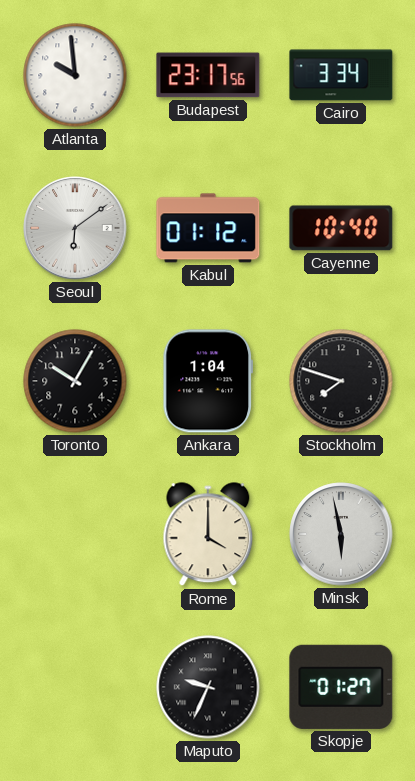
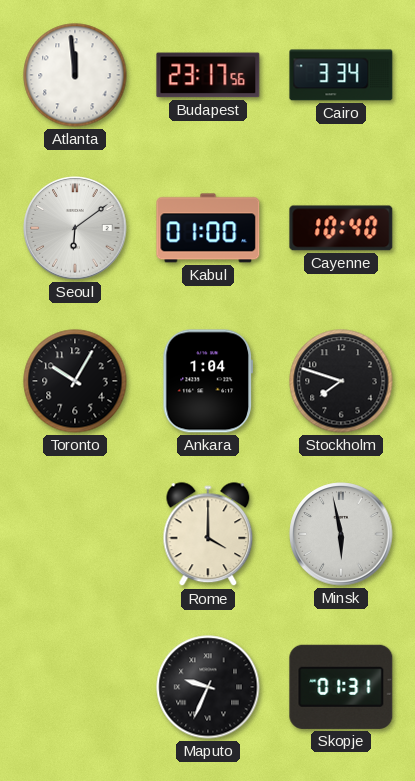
Atlanta: 9:59 -> 11:59 (75, 75)
Kabul: 01:12 -> 01:00 (208, 228)
Skopje: 01:27 -> 01:31 (341, 687)
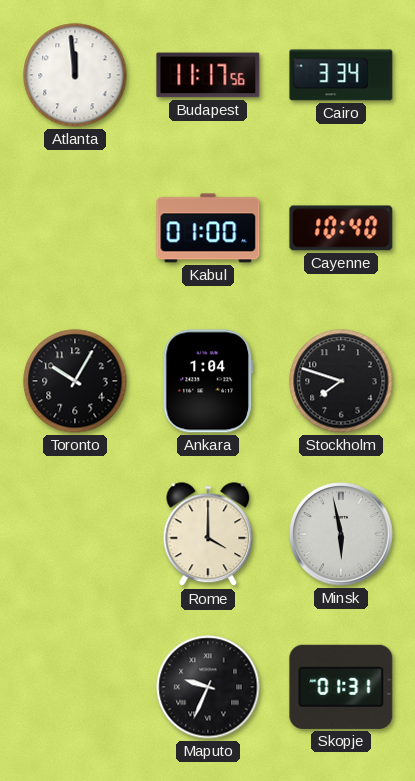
Budapest: 23:17 -> 11:17 (208, 75)
Seoul: 6:09 -> none (75, 228)
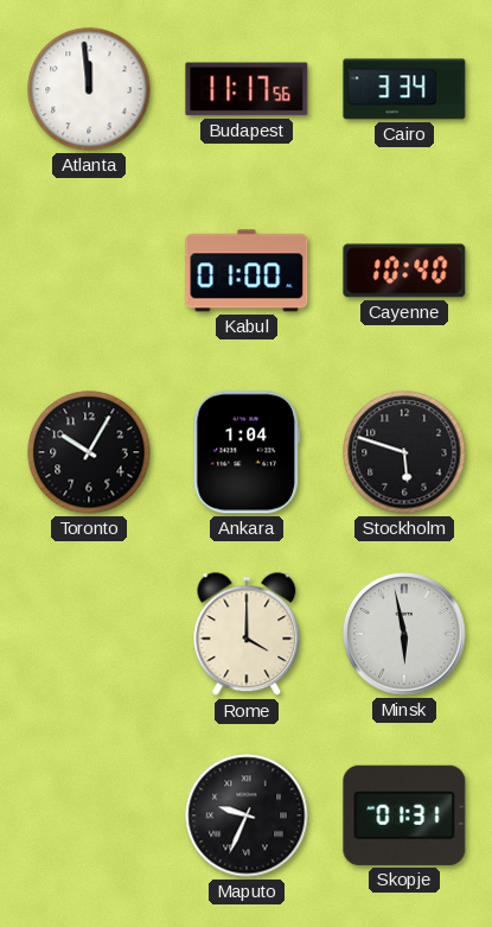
Stockholm: 7:48 -> 5:48 (404, 452)
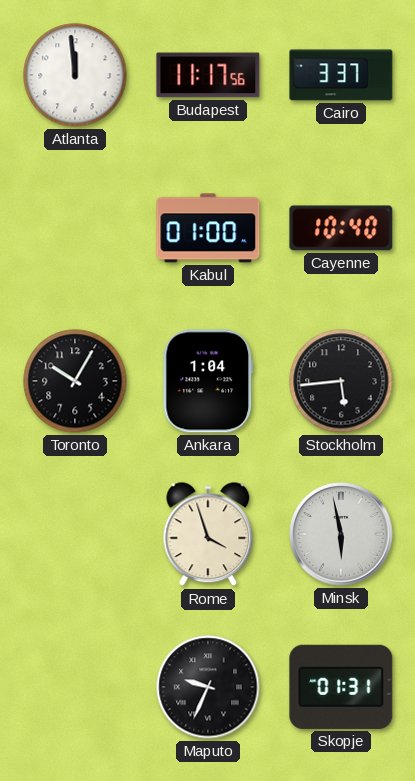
Cairo: 3:34 -> 3:37 (341, 75)
Stockholm: 5:48 -> 5:44 (341, 381)
Rome: 4:00 -> 3:57 (208, 535)
